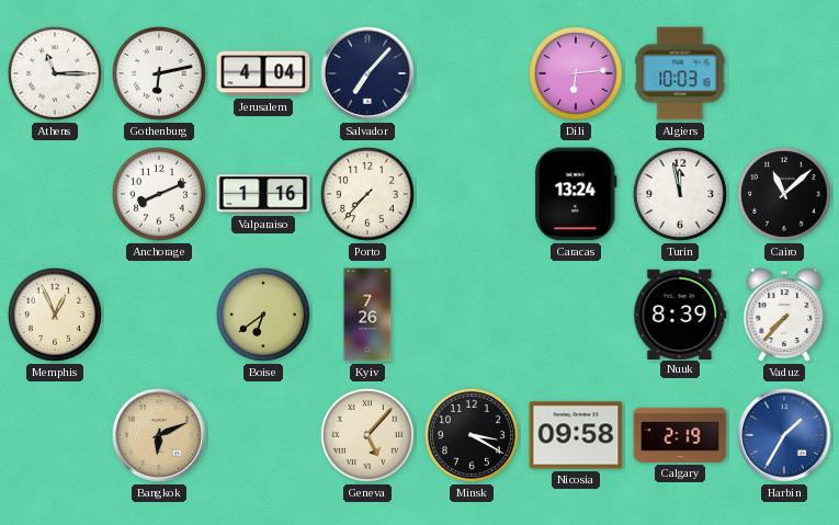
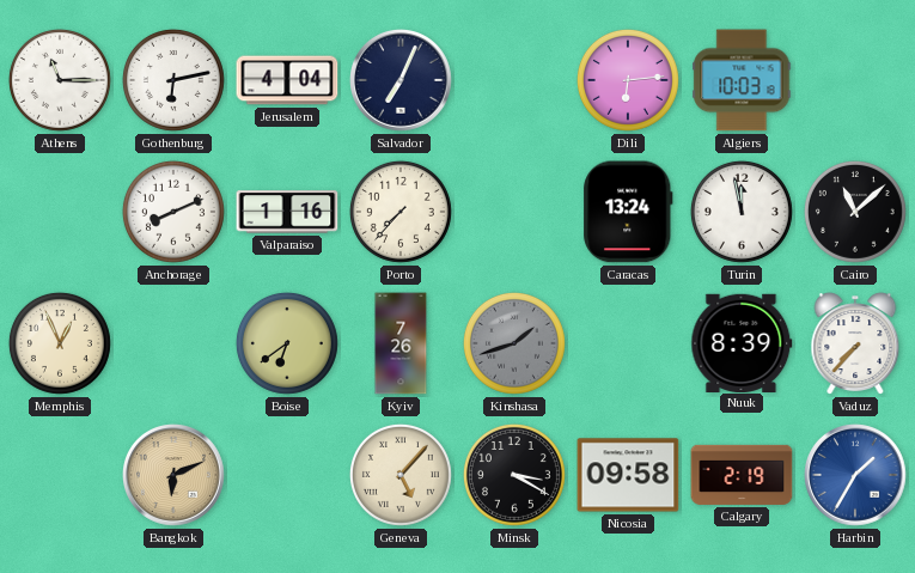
Salvador: 7:07 -> 7:04 (402, 81)
Kinshasa: none -> 1:42 (514, 343)
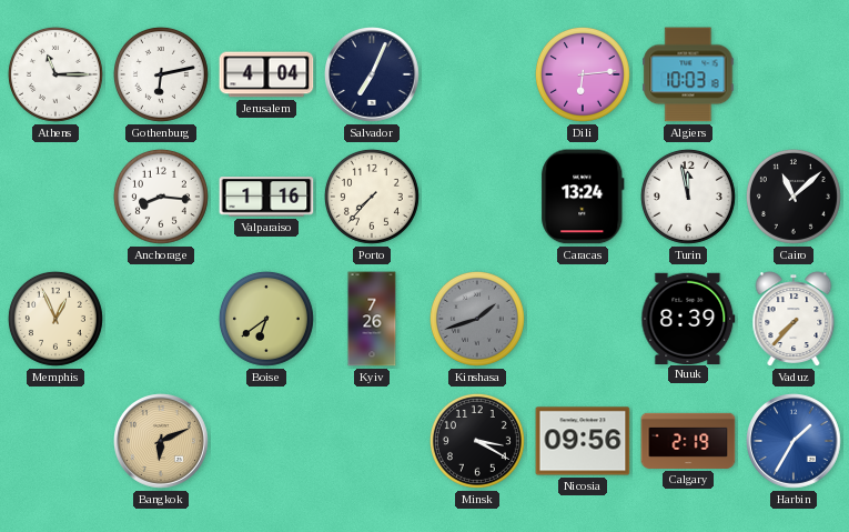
Anchorage: 8:11 -> 8:16 (161, 197)
Geneva: 5:07 -> none (401, 475)
Nicosia: 09:58 -> 09:56 (583, 441)
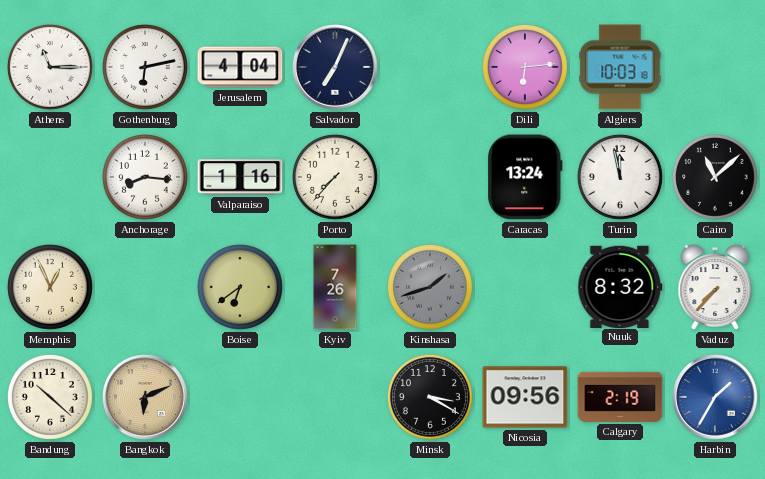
Nuuk: 8:39 -> 8:32 (620, 286)
Bandung: none -> 10:22 (50, 397)
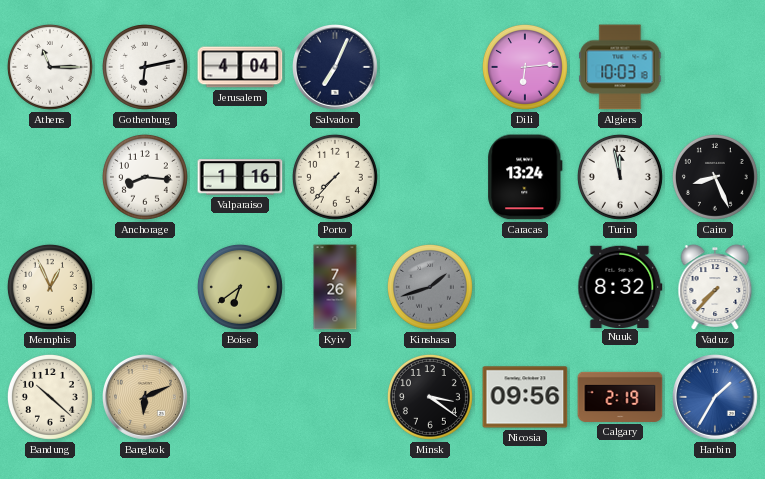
Cairo: 11:08 -> 8:26 (715, 177)
Minsk: 3:20 -> 3:21 (430, 397)
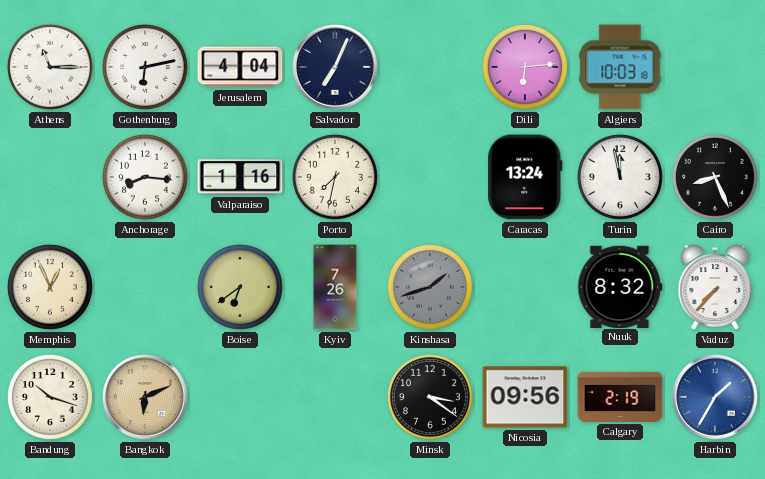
Porto: 7:37 -> 7:32 (335, 177)
Bandung: 10:22 -> 10:18 (50, 397)
